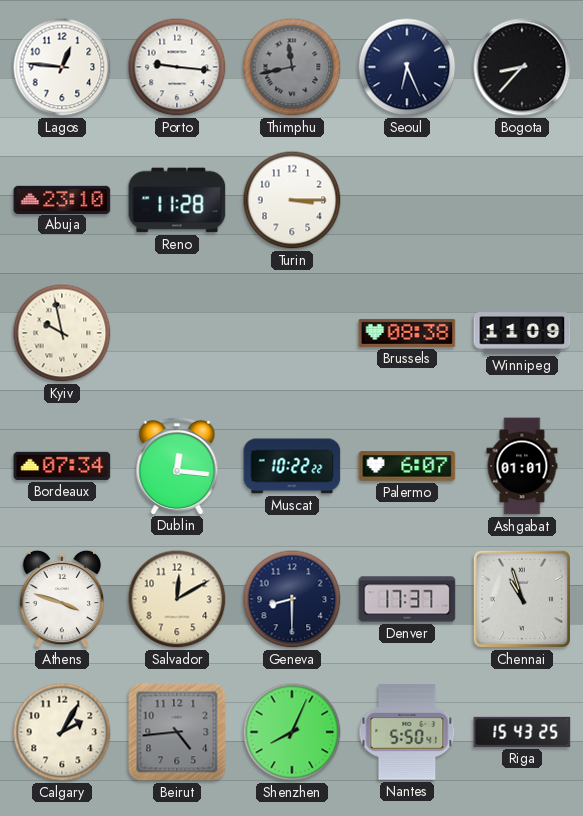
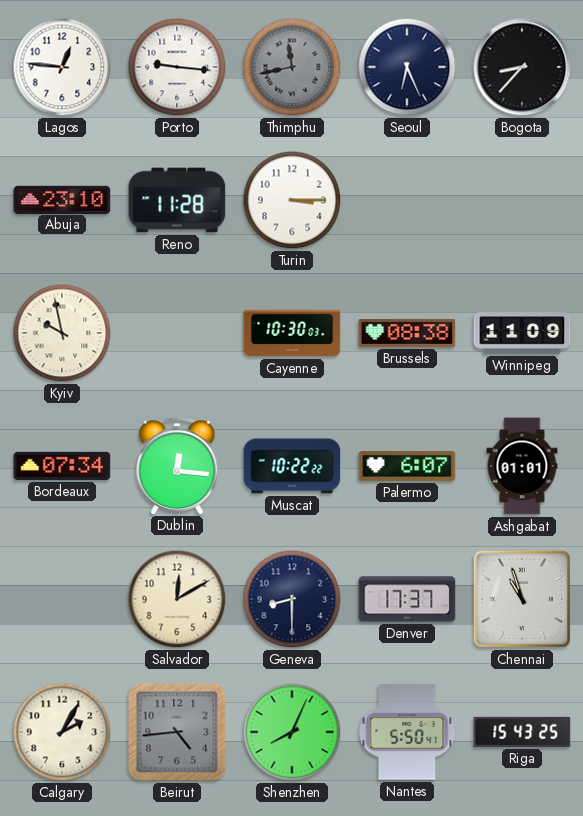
Cayenne: none -> 10:30 (292, 333)
Athens: 3:48 -> none (62, 599)
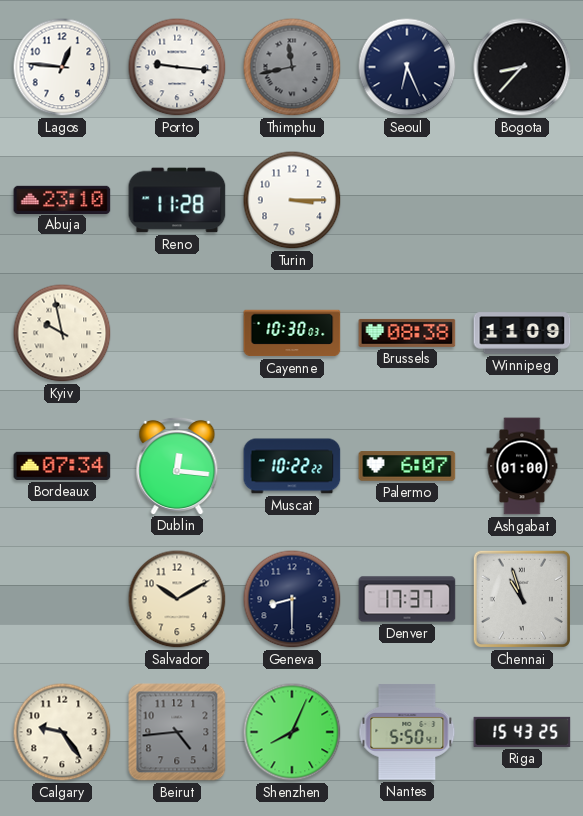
Ashgabat: 01:01 -> 01:00 (522, 466)
Salvador: 12:10 -> 10:10 (177, 599)
Calgary: 2:05 -> 9:24 (62, 732)
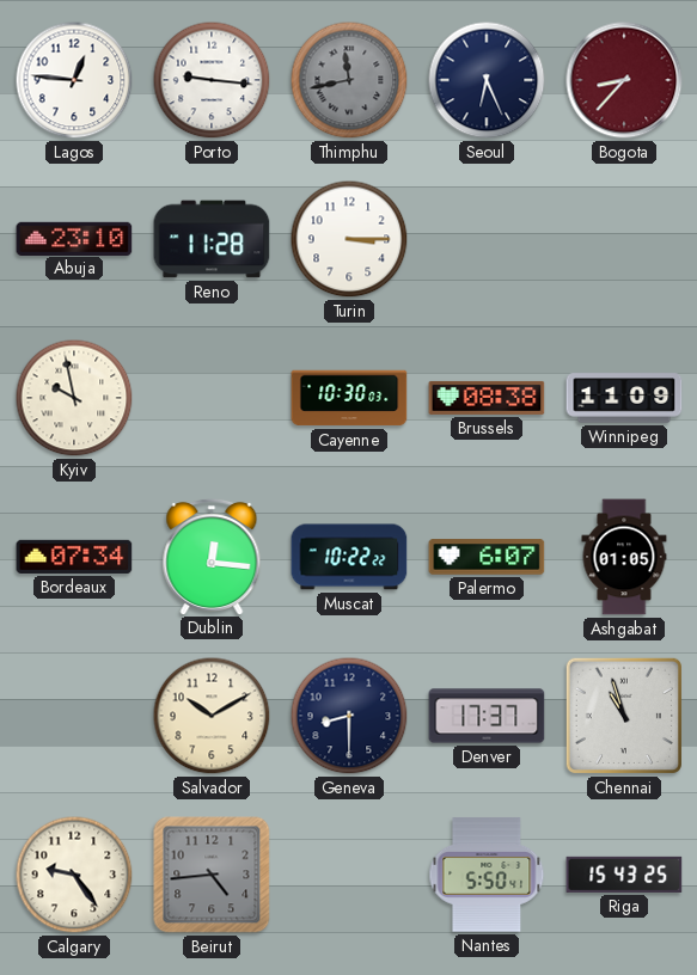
Bogota dial: black -> burgundy (624, 80)
Ashgabat: 01:00 -> 01:05 (624, 557)
Shenzhen: 8:04 -> none (292, 732)
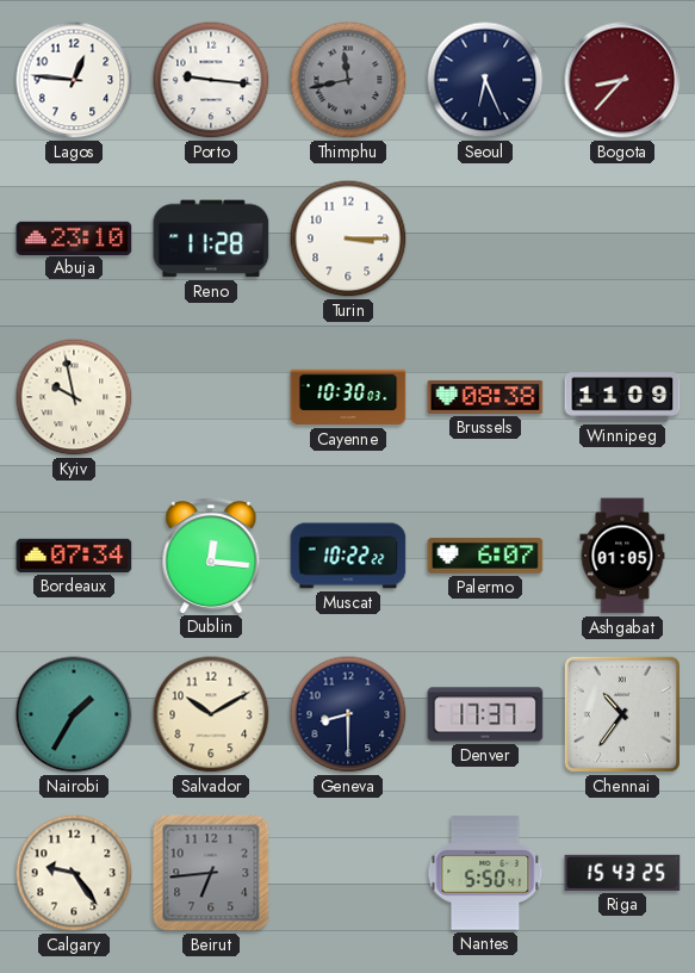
Nairobi: none -> 1:35 (74, 714)
Chennai: 10:57 -> 10:36 (622, 714)
Beirut: 4:44 -> 6:44 (211, 873)
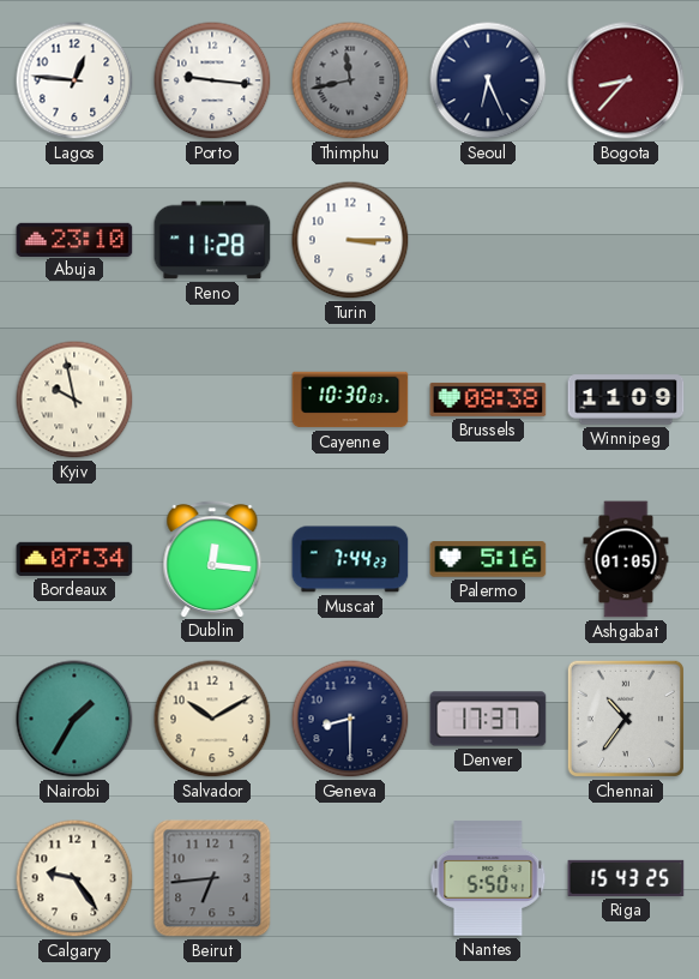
Muscat: 10:22 -> 7:44 (350, 559)
Palermo: 6:07 -> 5:16 (488, 559)
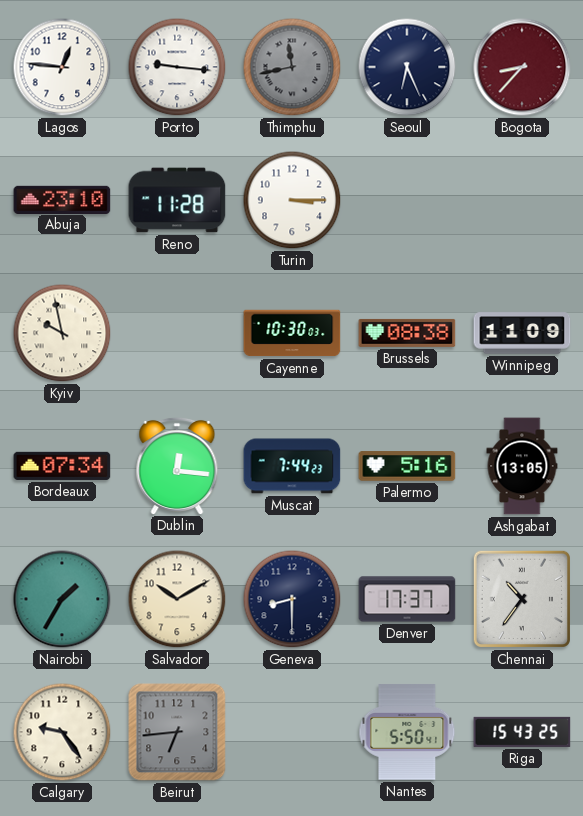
Ashgabat: 01:05 -> 13:05 (522, 466)
